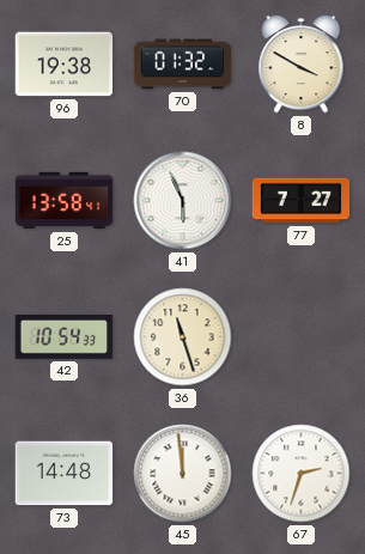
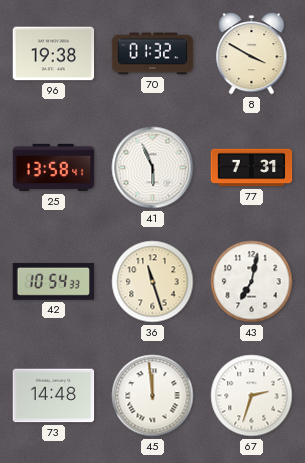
77: 7:27 -> 7:31 (252, 168)
43: none -> 7:02 (252, 282)
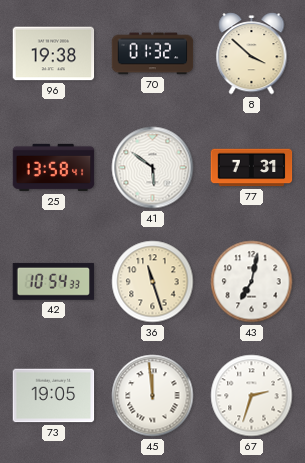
8: 3:50 -> 3:52 (252, 54)
41: 5:56 -> 5:51 (153, 168)
73: 14:48 -> 19:05 (54, 396)
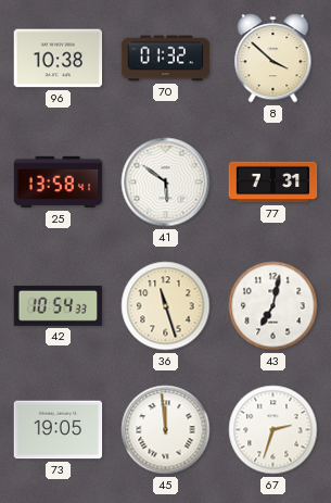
96: 19:38 -> 10:38 (59, 59)
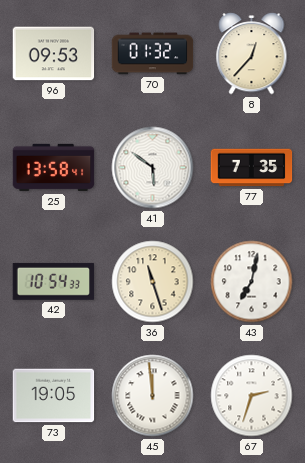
96: 10:38 -> 09:53 (54, 54)
8: 3:52 -> 12:37 (252, 54)
77: 7:31 -> 7:35 (252, 168)
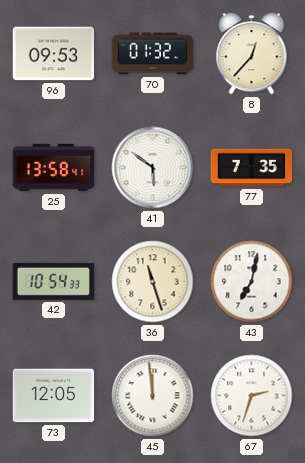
73: 19:05 -> 12:05 (54, 396)
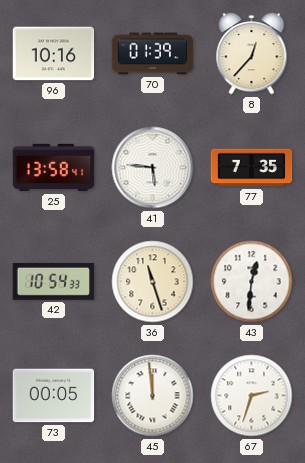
96: 09:53 -> 10:16 (54, 54)
70: 01:32 -> 01:39 (153, 54)
41: 5:51 -> 5:46 (153, 168)
43: 7:02 -> 12:31 (252, 282)
73: 12:05 -> 00:05 (54, 396)
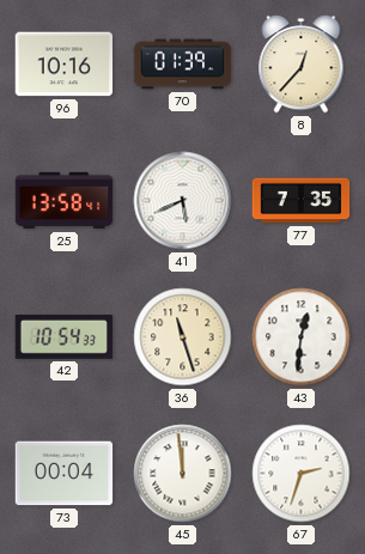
41: 5:46 -> 5:41 (183, 201)
73: 00:05 -> 00:04 (65, 474)
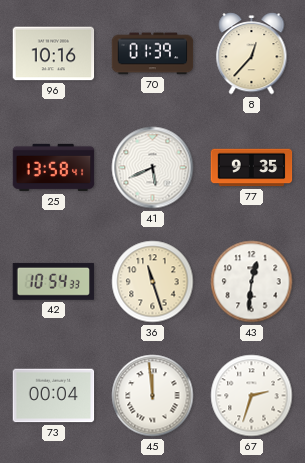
77: 7:35 -> 9:35 (252, 168)
